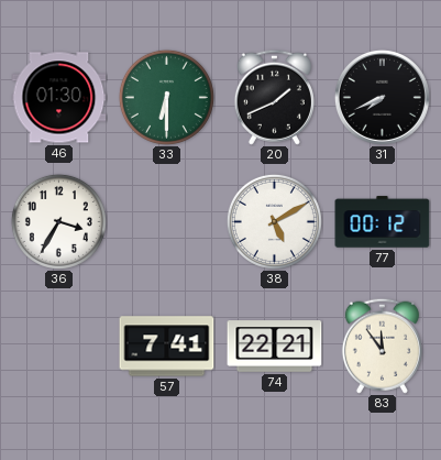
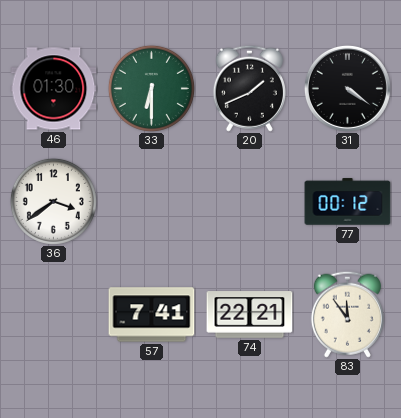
31: 7:41 -> 4:21 (347, 88)
36: 3:35 -> 3:39 (53, 201)
38: 5:10 -> none (274, 221)
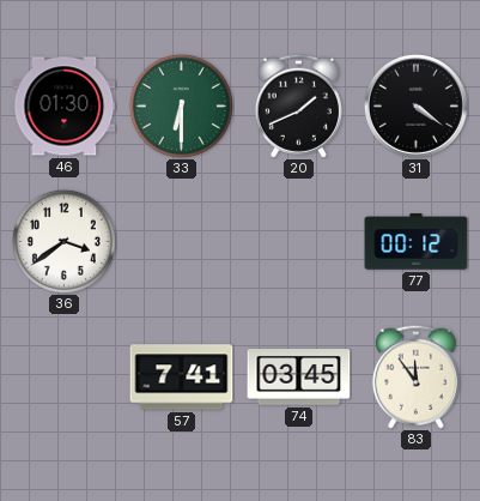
74: 22:21 -> 03:45 (299, 378)
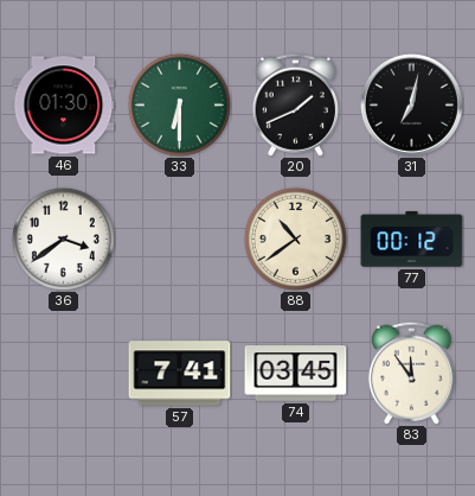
31: 4:21 -> 7:02 (411, 104)
88: none -> 10:39 (295, 239)
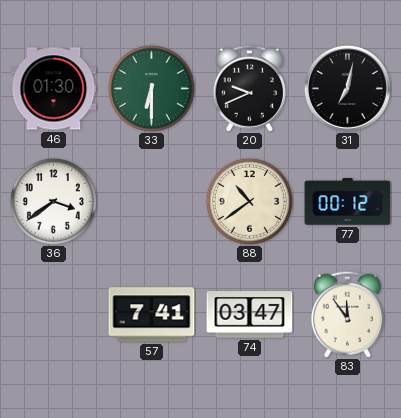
20: 1:41 -> 9:41 (249, 88)
74: 03:45 -> 03:47 (250, 315)
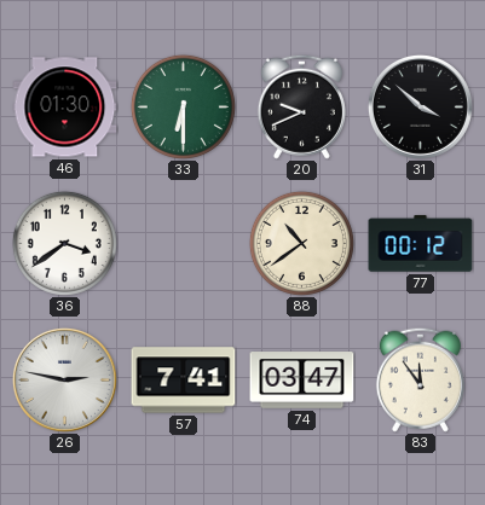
31: 7:02 -> 3:52 (420, 106)
26: none -> 2:47 (64, 379)
